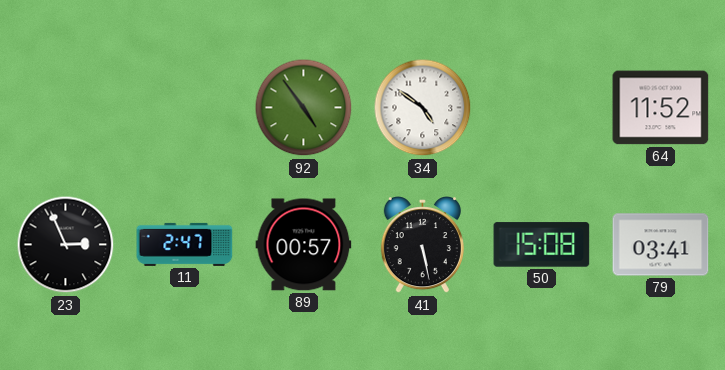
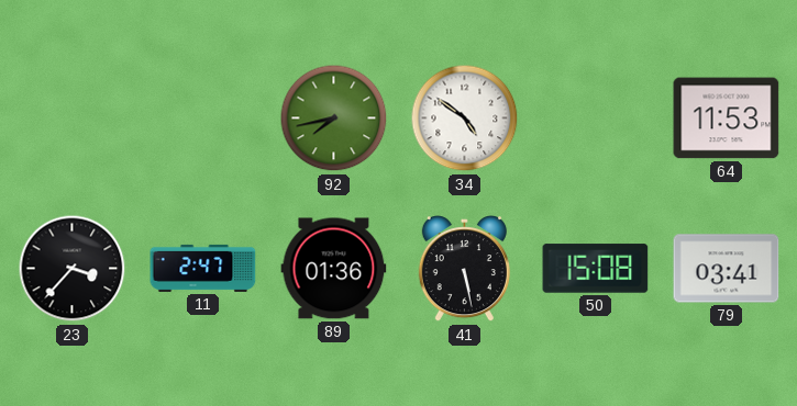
92: 4:54 -> 7:43 (334, 119)
64: 11:52 -> 11:53 (727, 119)
23: 2:56 -> 3:37 (73, 269)
89: 00:57 -> 01:36 (334, 269)
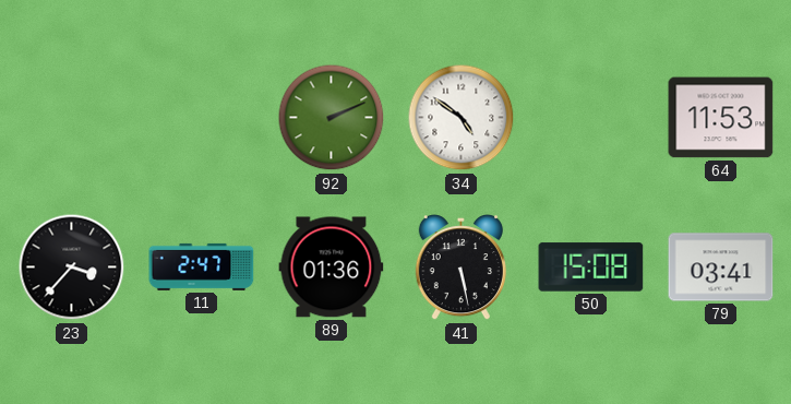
92: 7:43 -> 2:11 (332, 118)
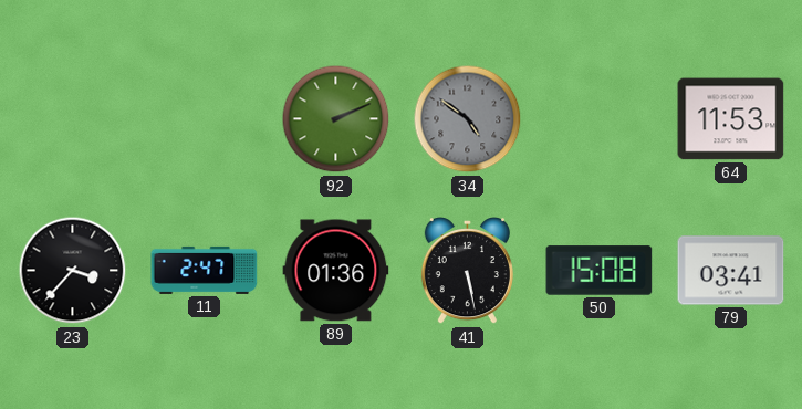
34 dial: white -> grey (468, 119)
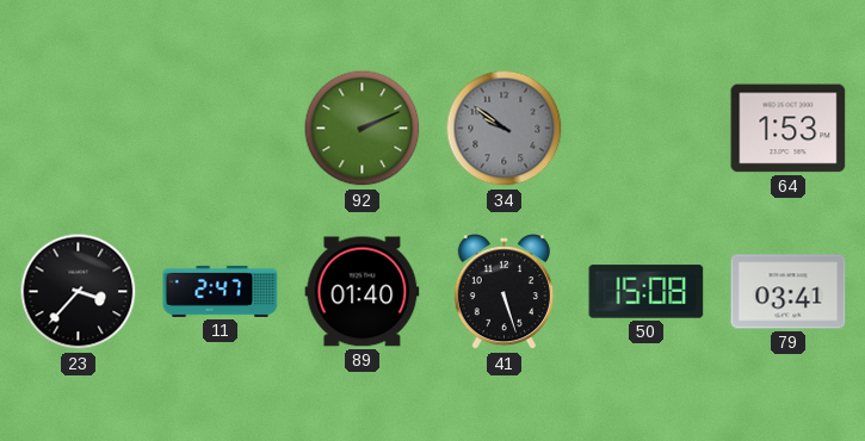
34: 4:51 -> 9:51 (505, 129)
64: 11:53 -> 1:53 (789, 129)
89: 01:36 -> 01:40 (363, 292)
41: 5:28 -> 5:27 (503, 293)
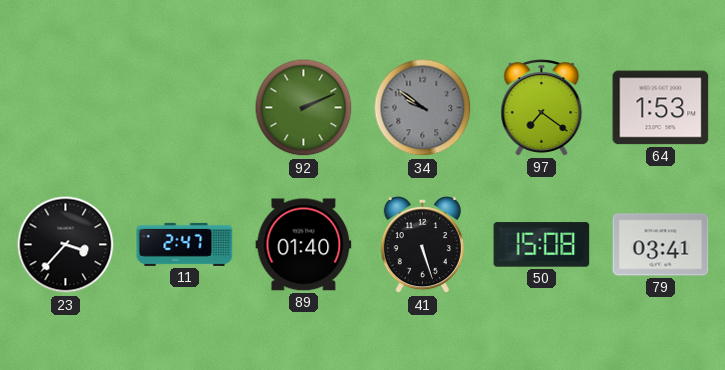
97: none -> 7:21 (542, 108)
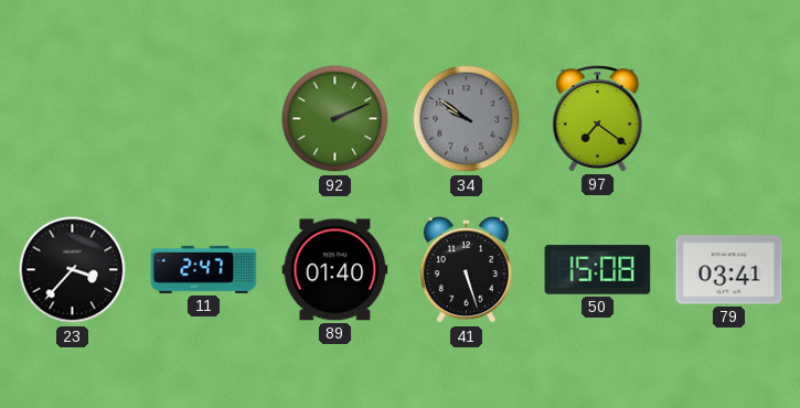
64: 1:53 -> none (661, 108)
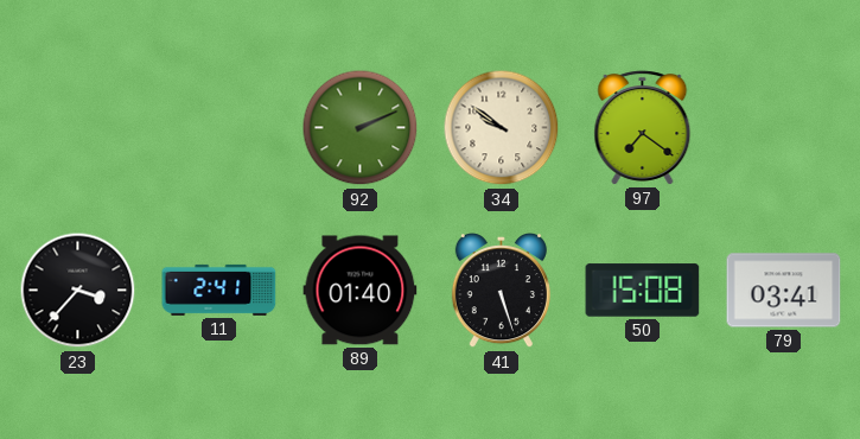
34 dial: grey -> cream (502, 128)
11: 2:47 -> 2:41 (219, 290)
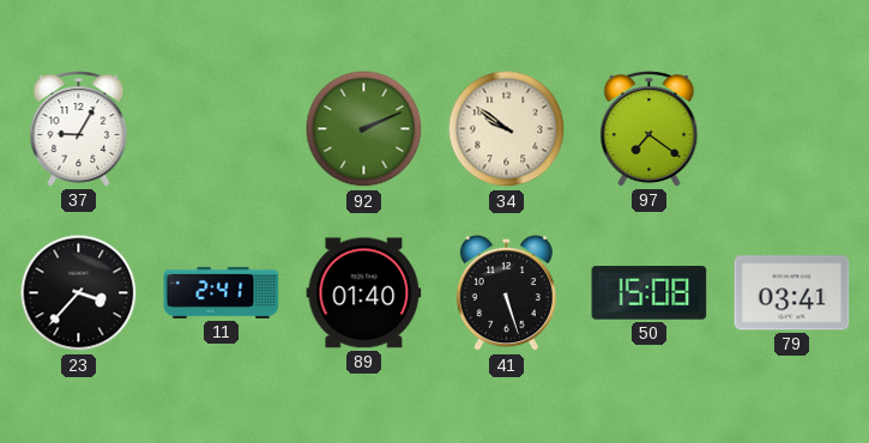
37: none -> 9:05 (79, 129)
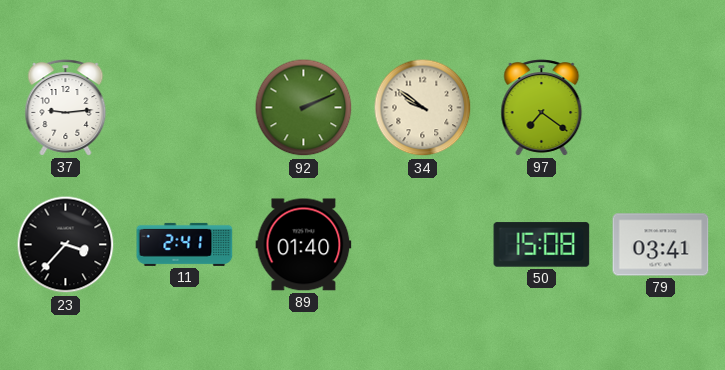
37: 9:05 -> 9:14 (66, 108)
41: 5:27 -> none (506, 295)
